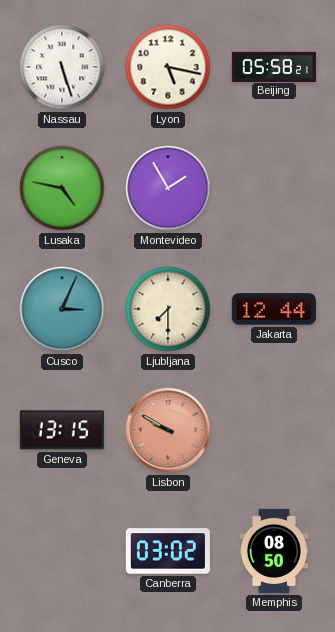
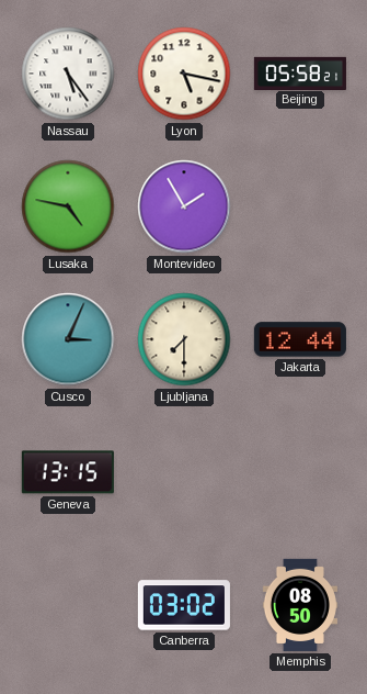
Nassau: 5:27 -> 5:24 (68, 74)
Lisbon: 9:50 -> none (168, 430)
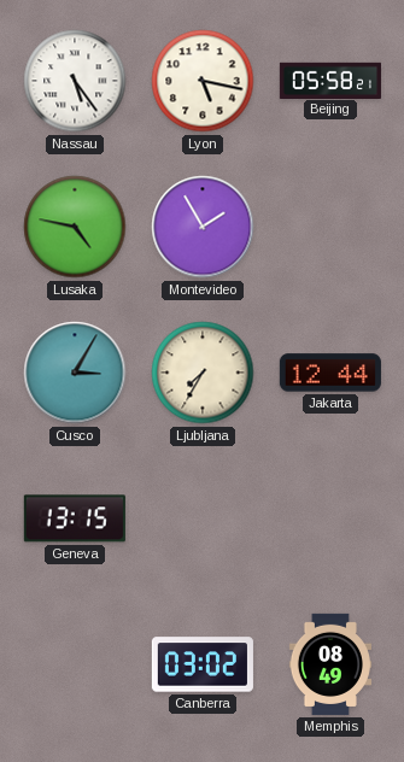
Cusco: 3:04 -> 3:05 (75, 373)
Ljubljana: 7:30 -> 7:35 (203, 373)
Memphis: 08:50 -> 08:49 (329, 664)
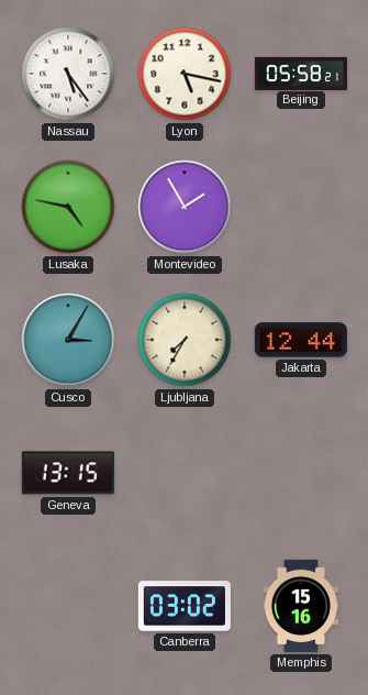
Memphis: 08:49 -> 15:16 (300, 606)
